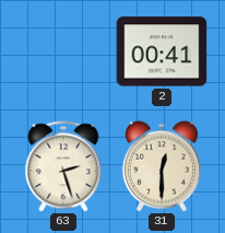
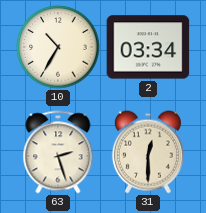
10: none -> 10:35 (58, 47)
2: 00:41 -> 03:34 (148, 47)
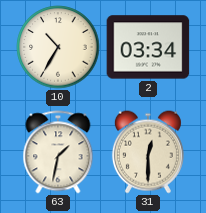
63: 2:27 -> 1:32 (58, 152)
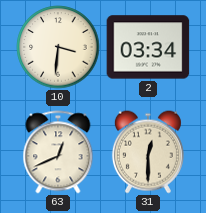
10: 10:35 -> 3:31 (58, 47)
63: 1:32 -> 12:41 (58, 152)
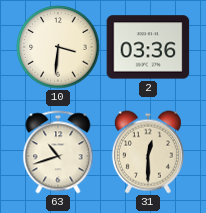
2: 03:34 -> 03:36 (148, 47)
63: 12:41 -> 10:42 (58, 152)
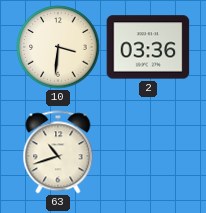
31: 12:30 -> none (148, 152)
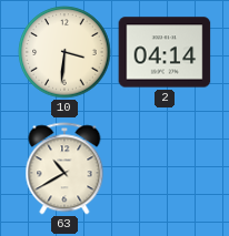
2: 03:36 -> 04:14 (165, 52)
63: 10:42 -> 10:40 (64, 168)
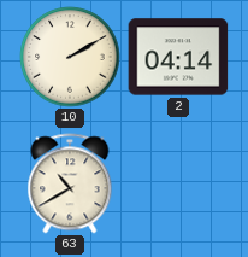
10: 3:31 -> 2:10 (70, 57)
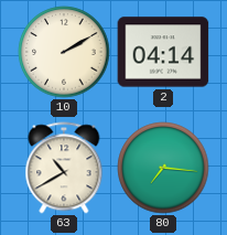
80: none -> 7:16 (163, 168)
